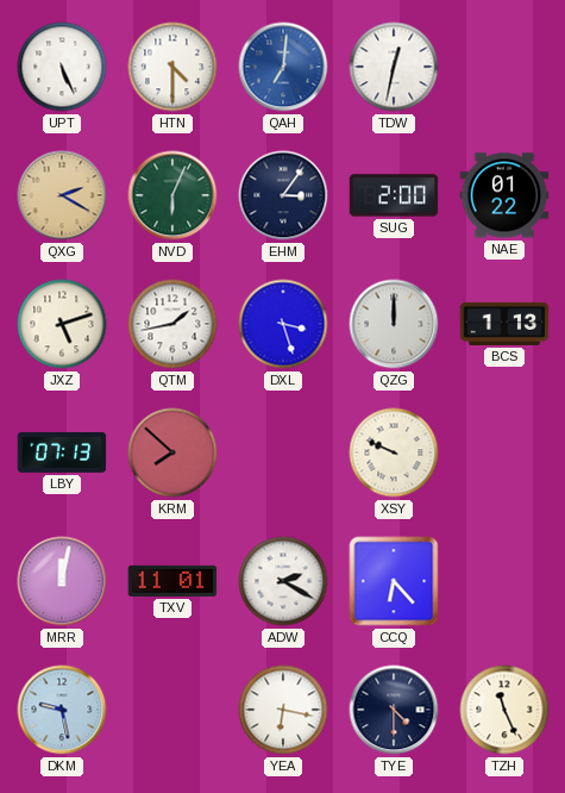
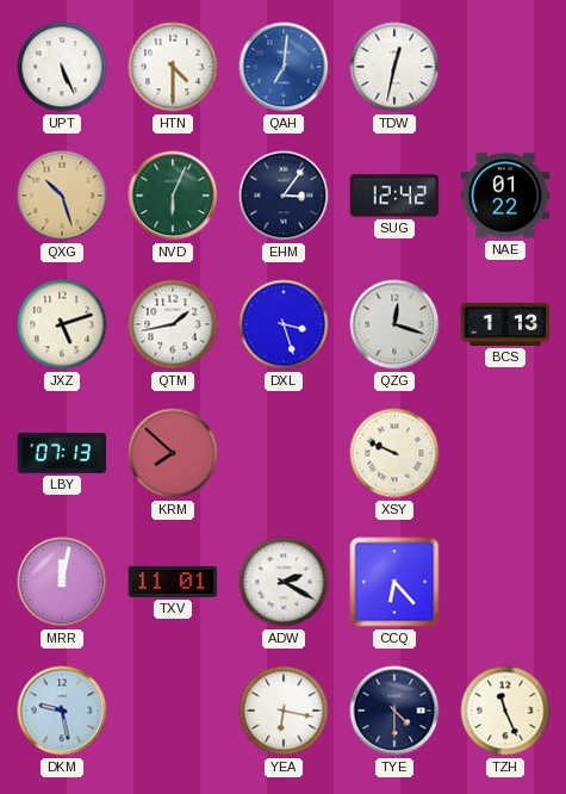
QXG: 2:20 -> 10:27 (62, 196)
SUG: 2:00 -> 12:42 (394, 196)
QZG: 12:00 -> 12:18 (394, 324)
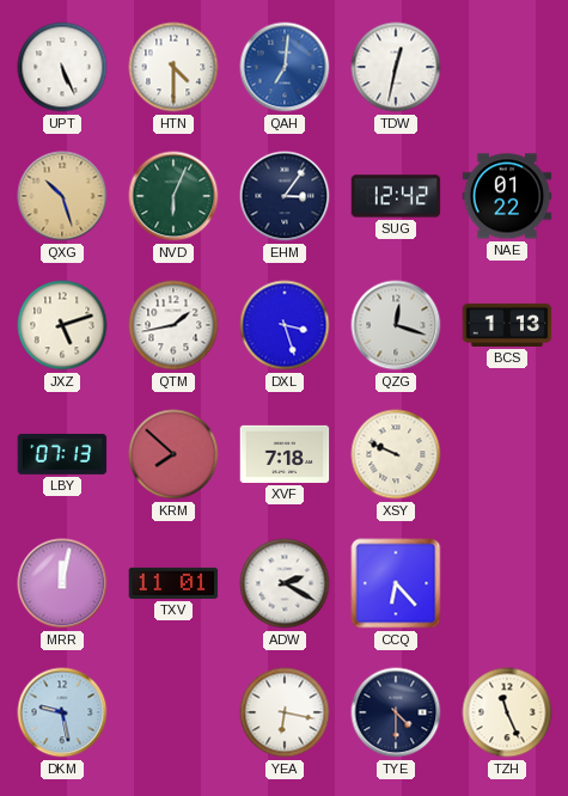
XVF: none -> 7:18 (285, 454)
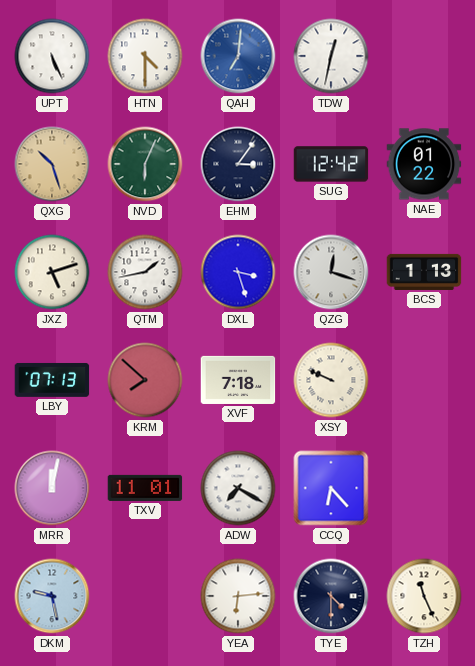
ADW: 2:20 -> 7:20 (238, 488)
YEA: 6:17 -> 6:14 (238, 596)
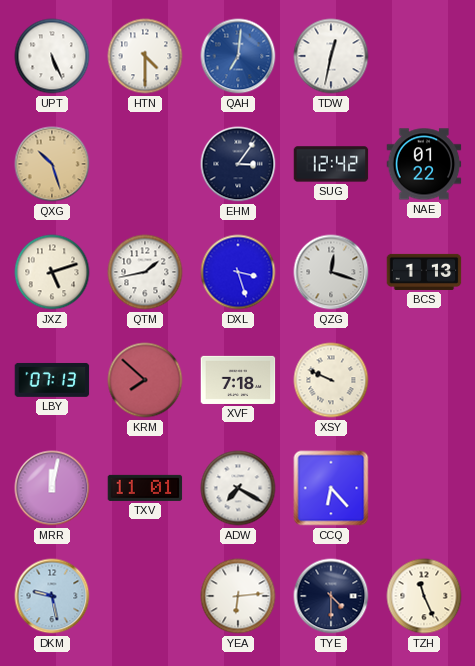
NVD: 6:04 -> none (145, 164)
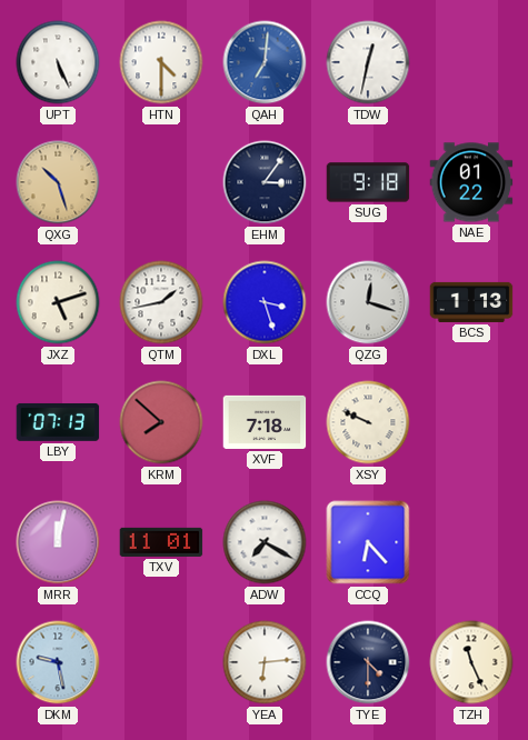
SUG: 12:42 -> 9:18 (368, 182)
